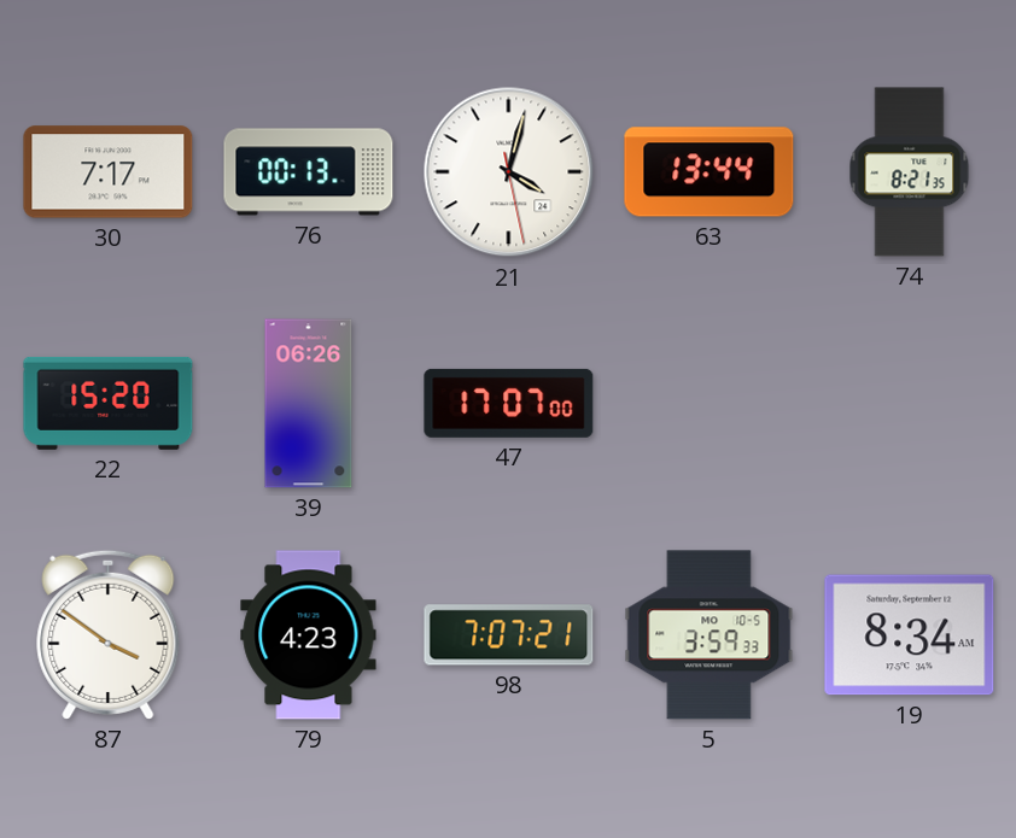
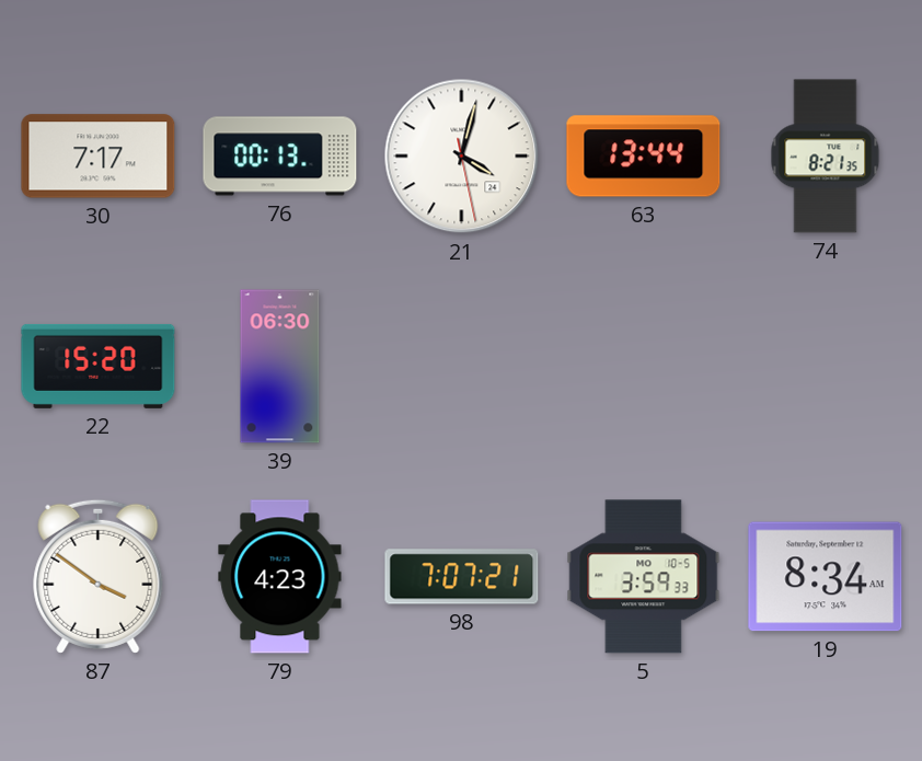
39: 06:26 -> 06:30 (280, 367)
47: 17:07 -> none (509, 403)
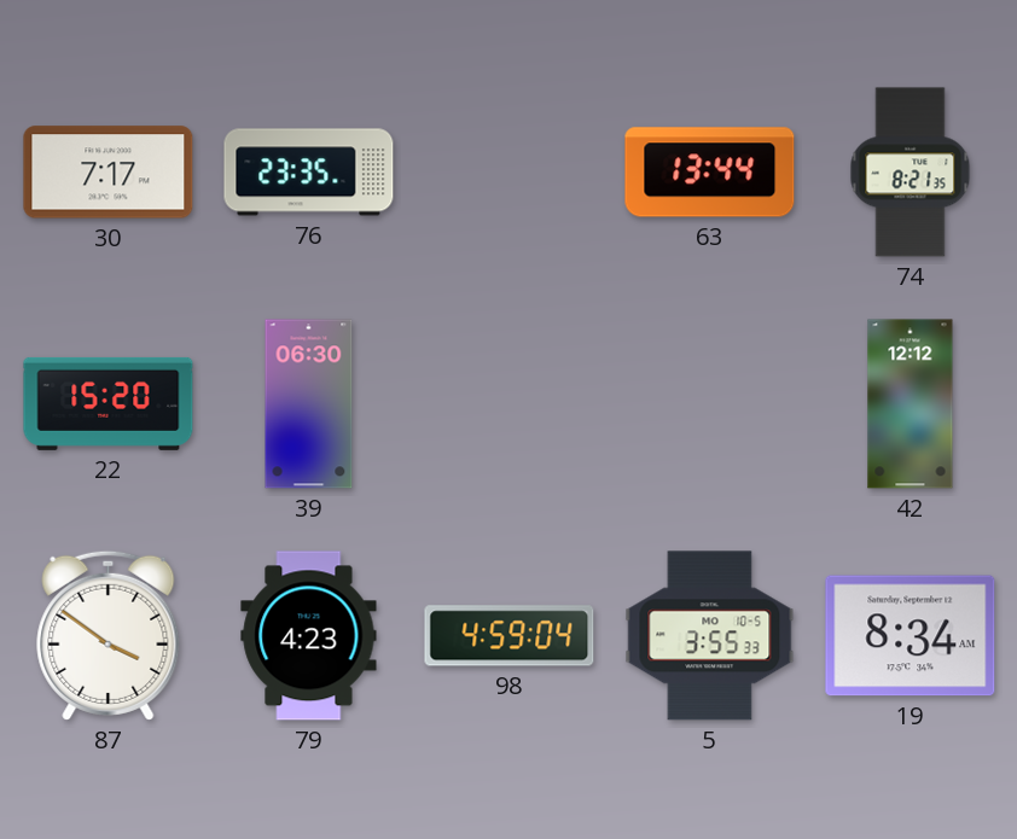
76: 00:13 -> 23:35 (309, 173)
21: 4:02 -> none (462, 157)
42: none -> 12:12 (911, 404)
98: 7:07 -> 4:59 (510, 636)
5: 3:59 -> 3:55 (710, 636)
